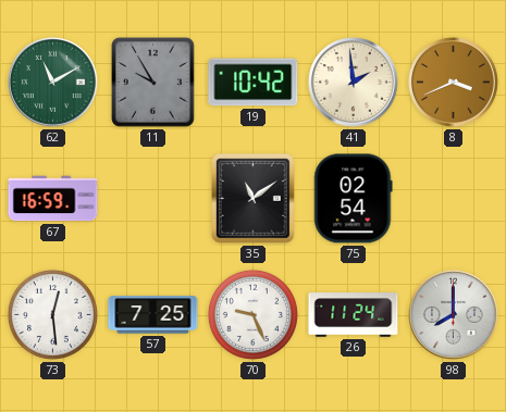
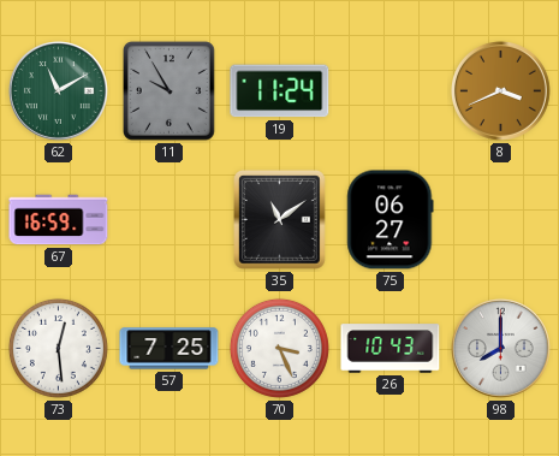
19: 10:42 -> 11:24 (280, 91)
41: 1:59 -> none (354, 83)
75: 02:54 -> 06:27 (391, 220)
70: 9:26 -> 3:26 (279, 348)
26: 11:24 -> 10:43 (391, 349)
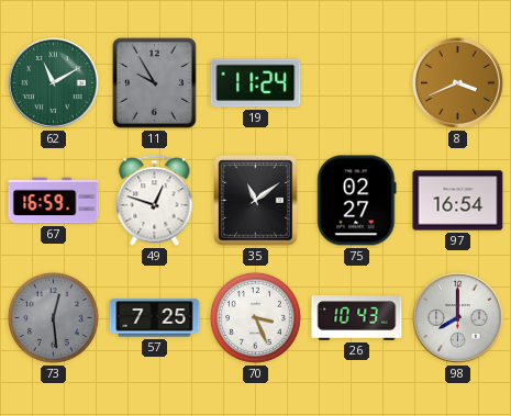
49: none -> 12:48 (155, 201)
75: 06:27 -> 02:27 (357, 201)
97: none -> 16:54 (458, 201)
73 dial: white -> grey (53, 317)
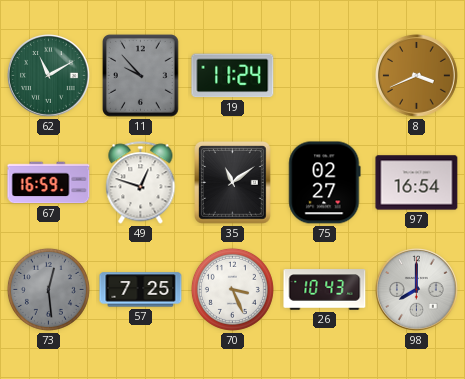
11: 9:55 -> 9:53 (141, 76)
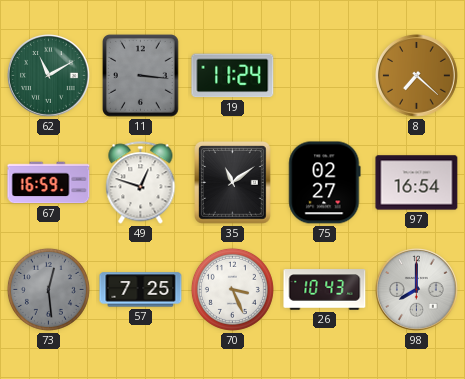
11: 9:53 -> 3:16 (141, 76)
8: 3:41 -> 7:22 (417, 76)
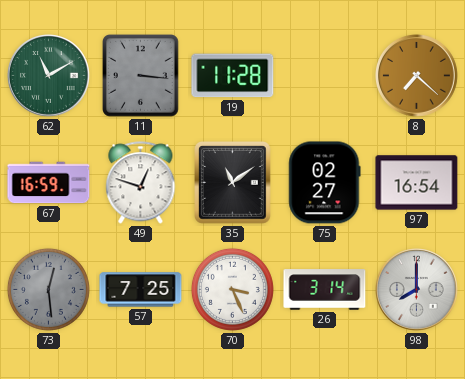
19: 11:24 -> 11:28 (233, 76)
26: 10:43 -> 3:14 (325, 290)
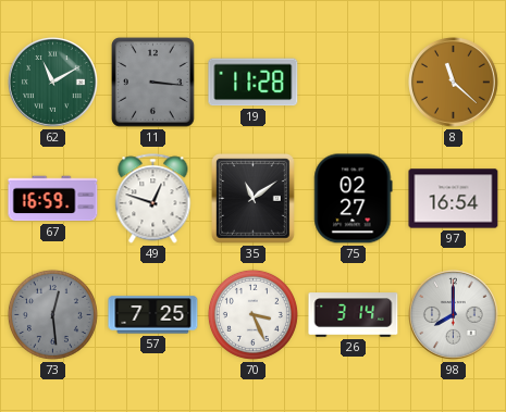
8: 7:22 -> 11:22 (454, 83)
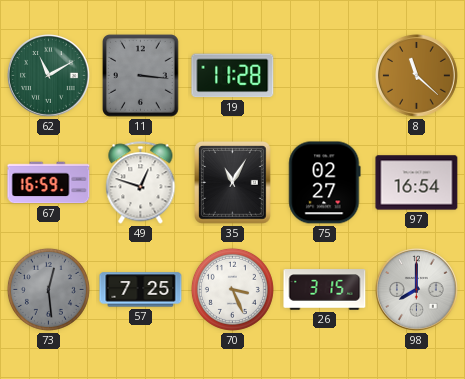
35: 11:09 -> 11:05 (233, 183)
26: 3:14 -> 3:15 (325, 290)
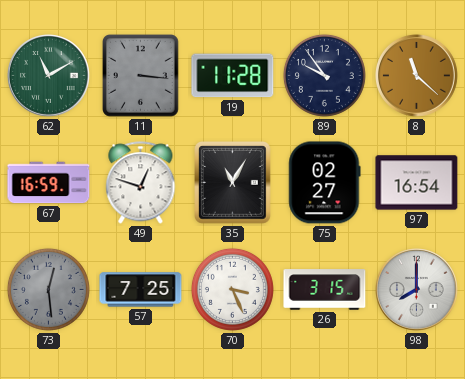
89: none -> 9:54 (324, 75)
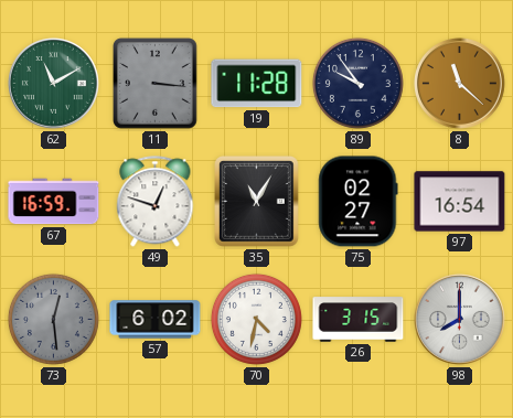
57: 7:25 -> 6:02 (156, 320)
70: 3:26 -> 4:32 (256, 319)
